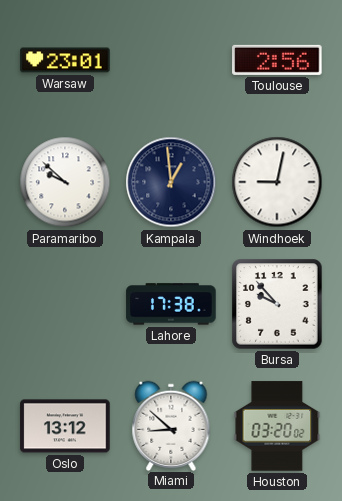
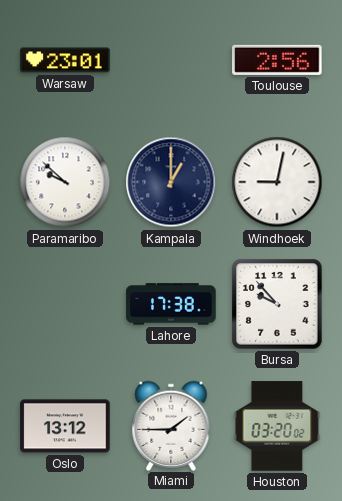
Kampala: 12:59 -> 1:00 (171, 182)
Miami: 8:52 -> 1:45 (171, 425)
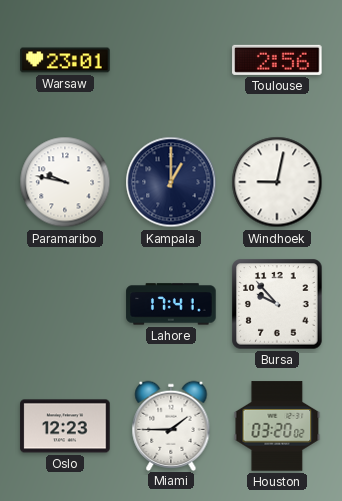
Paramaribo: 9:52 -> 9:47 (65, 182)
Lahore: 17:38 -> 17:41 (171, 304)
Oslo: 13:12 -> 12:23 (65, 426)
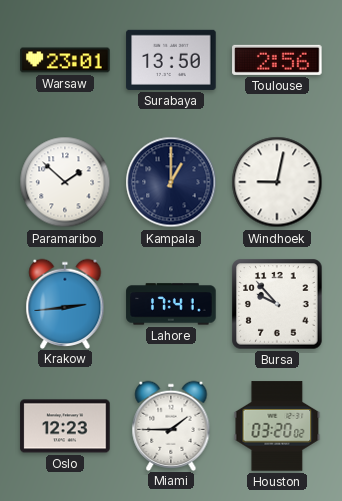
Surabaya: none -> 13:50 (171, 60)
Paramaribo: 9:47 -> 1:52 (65, 182)
Krakow: none -> 2:44 (65, 303)
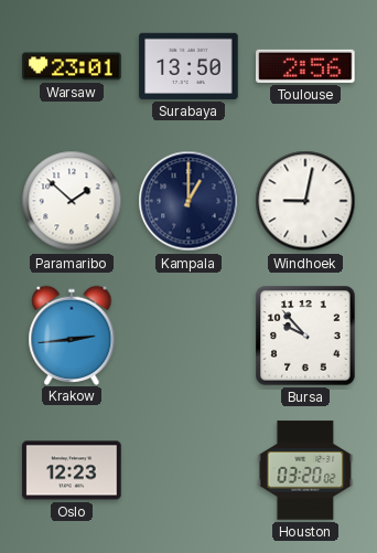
Lahore: 17:41 -> none (171, 304)
Miami: 1:45 -> none (171, 425)
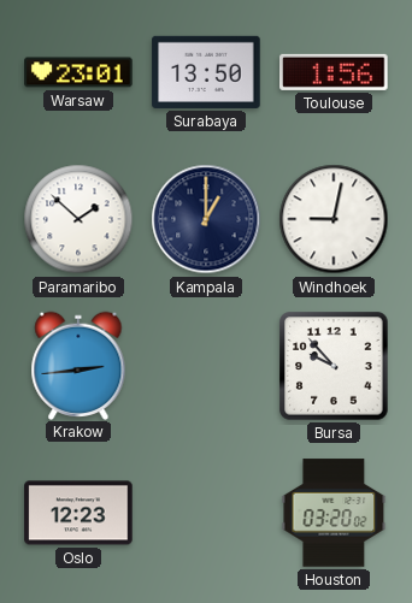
Toulouse: 2:56 -> 1:56 (334, 72)
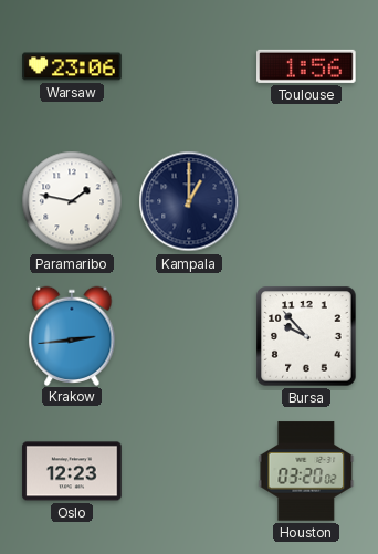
Warsaw: 23:01 -> 23:06 (72, 66)
Surabaya: 13:50 -> none (206, 72)
Paramaribo: 1:52 -> 1:47 (72, 201)
Windhoek: 9:02 -> none (334, 219)
